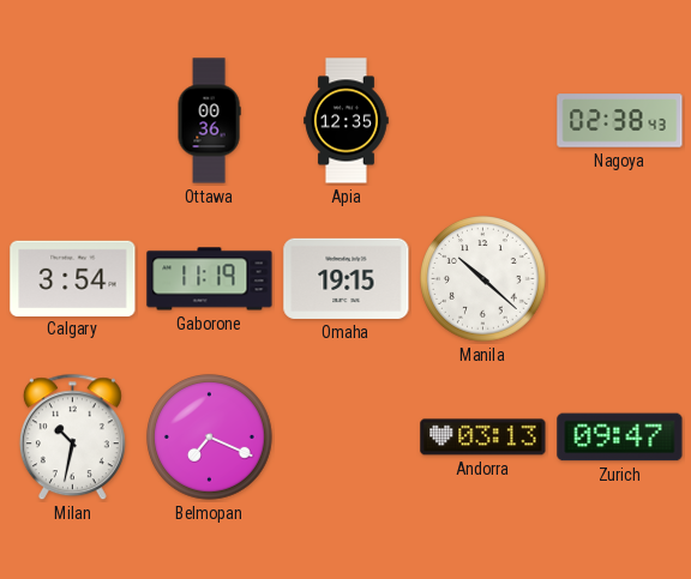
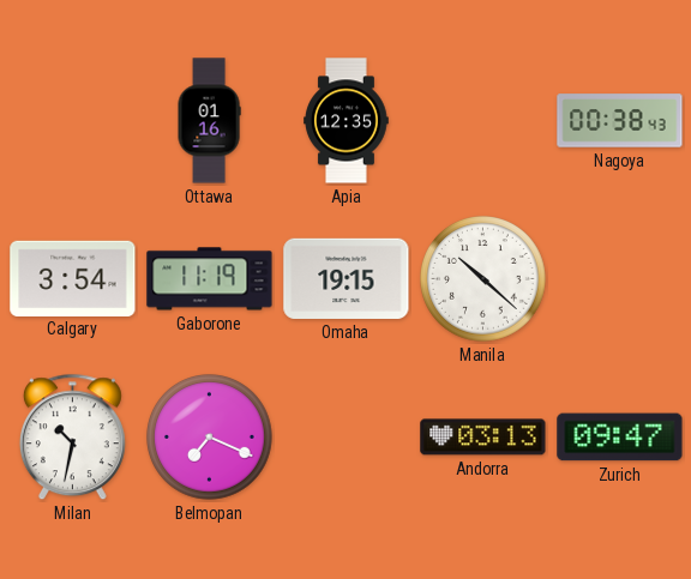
Ottawa: 00:36 -> 01:16 (209, 121)
Nagoya: 02:38 -> 00:38 (620, 121)
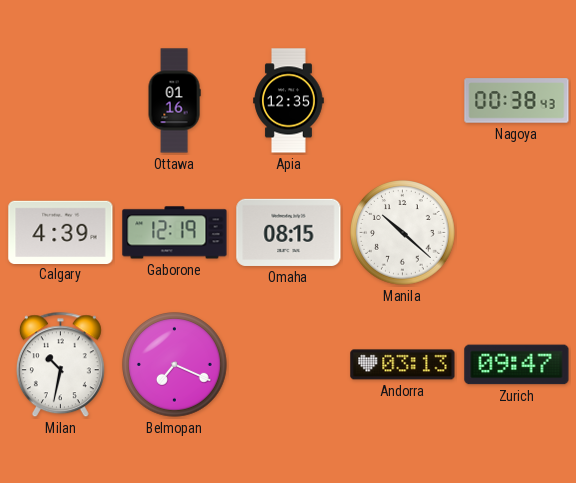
Calgary: 3:54 -> 4:39 (61, 232)
Gaborone: 11:19 -> 12:19 (175, 233)
Omaha: 19:15 -> 08:15 (289, 232)
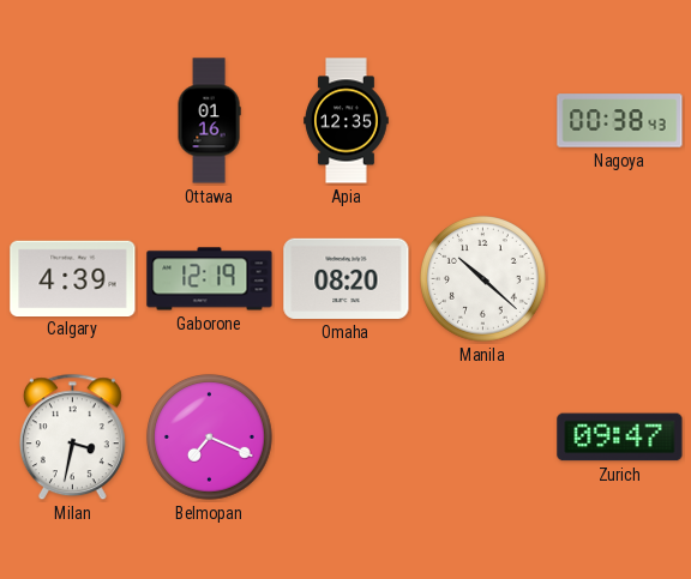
Omaha: 08:15 -> 08:20 (347, 278)
Milan: 10:32 -> 3:32 (72, 438)
Andorra: 03:13 -> none (403, 365)
